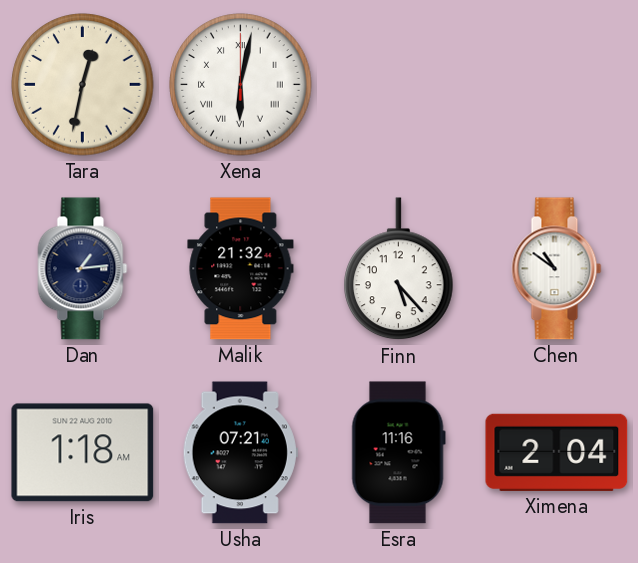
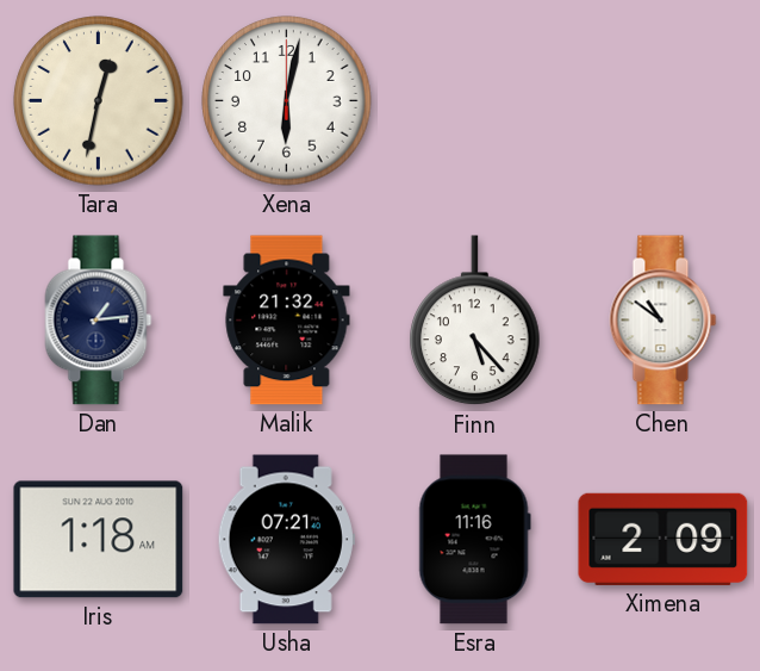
Xena numerals: Roman -> Arabic (287, 101)
Ximena: 2:04 -> 2:09 (664, 539)
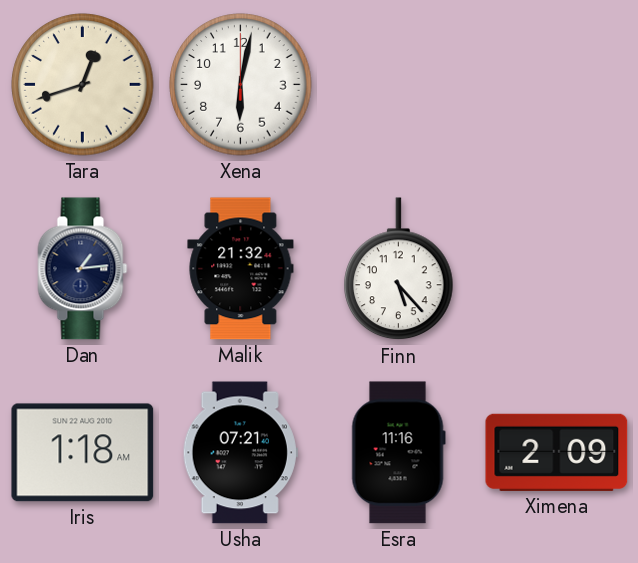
Tara: 12:32 -> 12:42 (83, 85)
Chen: 10:51 -> none (664, 321)
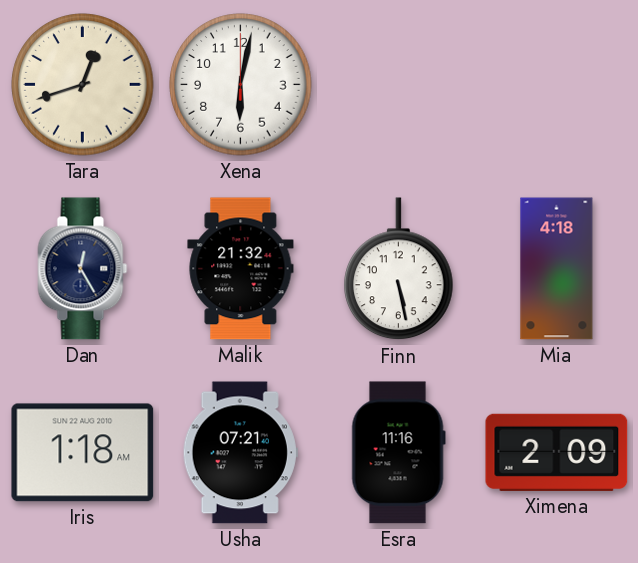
Dan: 1:14 -> 12:25 (83, 269)
Finn: 5:23 -> 5:28 (399, 269)
Mia: none -> 4:18 (557, 269)
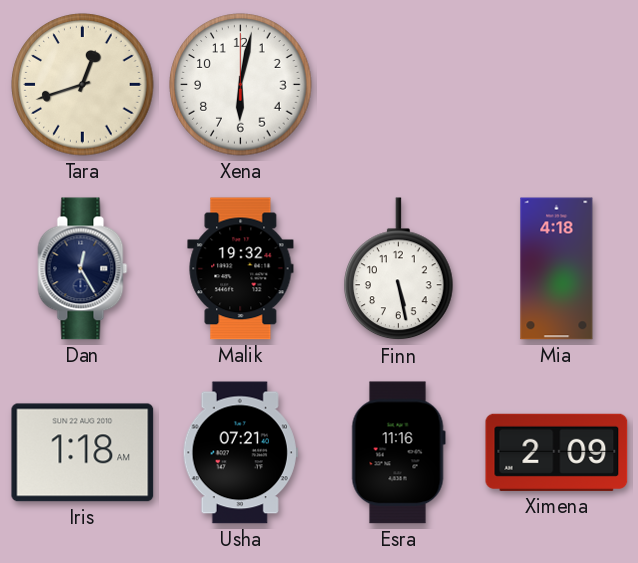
Malik: 21:32 -> 19:32 (241, 269)
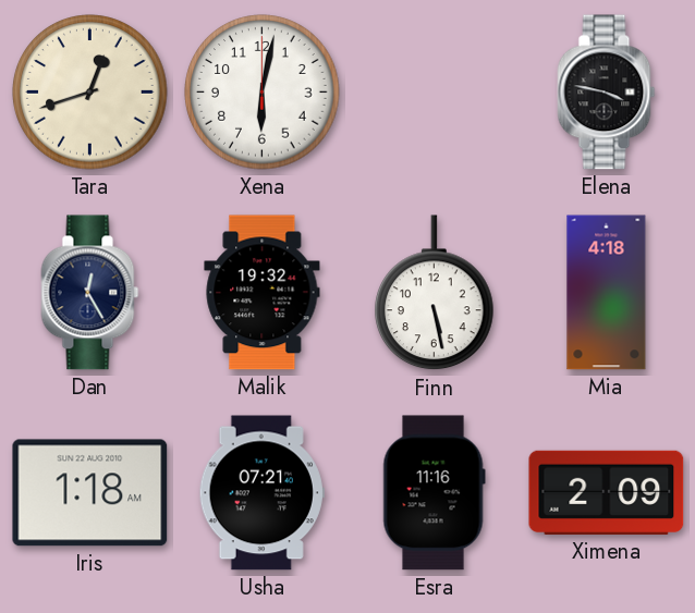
Elena: none -> 3:47 (607, 93)
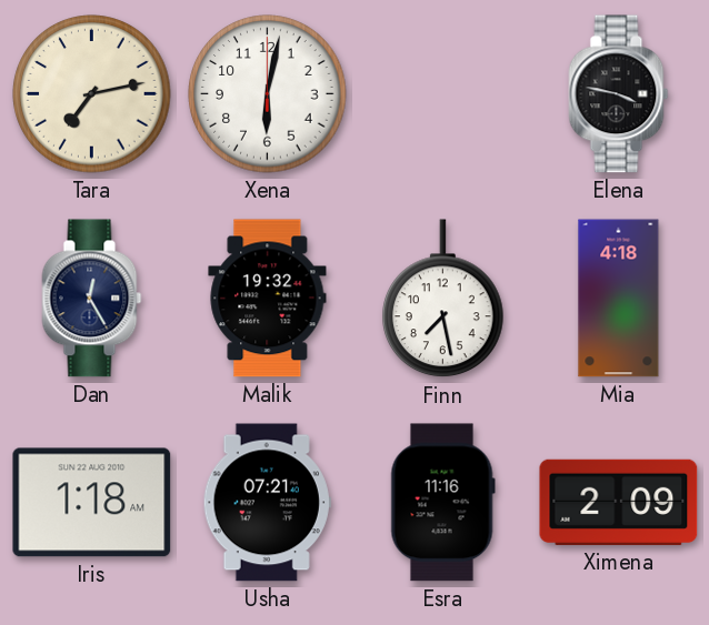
Tara: 12:42 -> 7:13 (92, 94)
Finn: 5:28 -> 7:28 (443, 299)
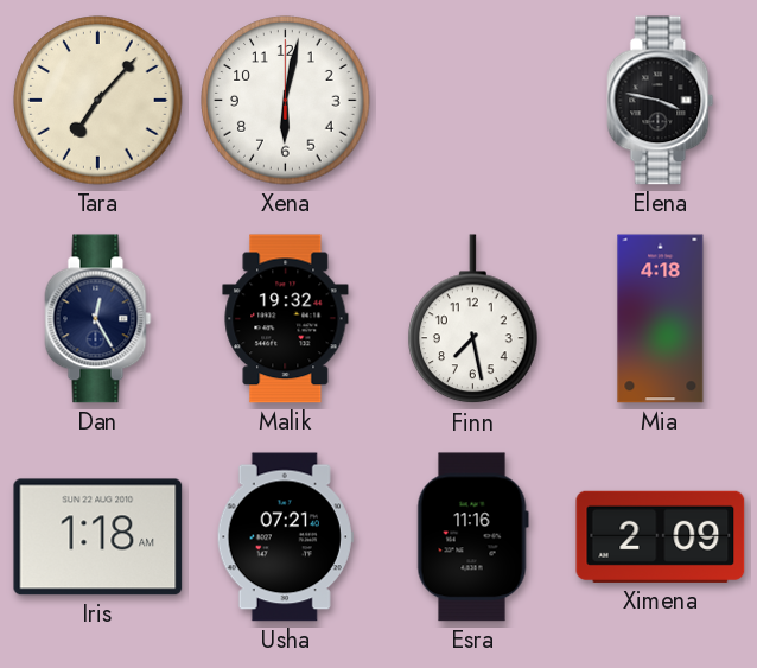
Tara: 7:13 -> 7:07 (98, 101)
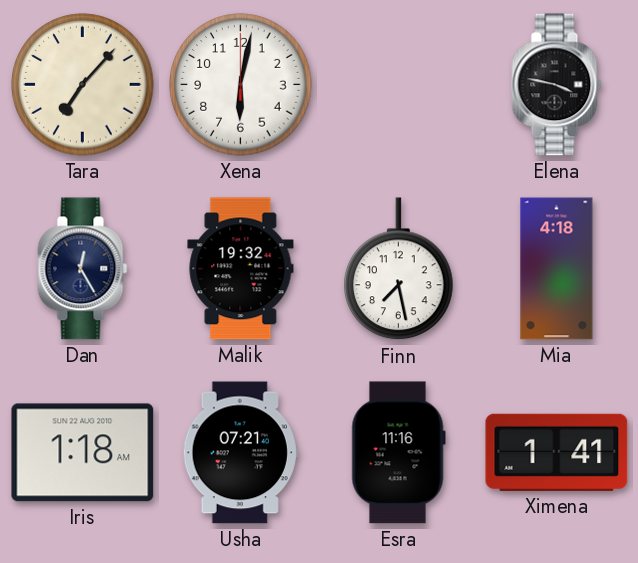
Ximena: 2:09 -> 1:41 (557, 452)
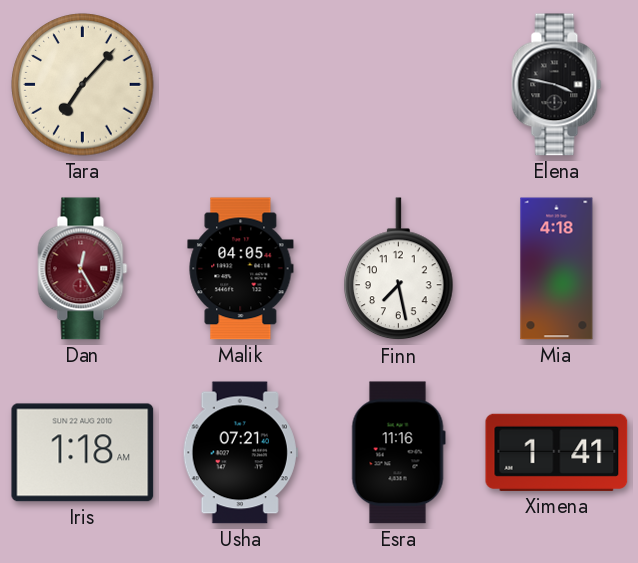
Xena: 6:02 -> none (241, 85)
Dan dial: navy -> burgundy (83, 269)
Malik: 19:32 -> 04:05 (241, 269)
